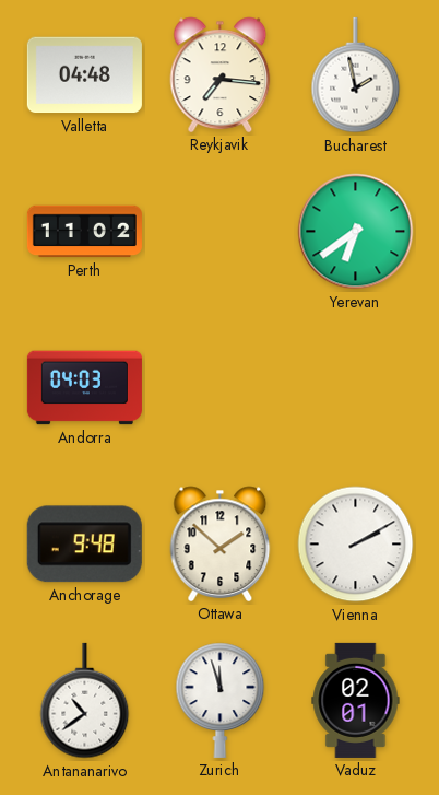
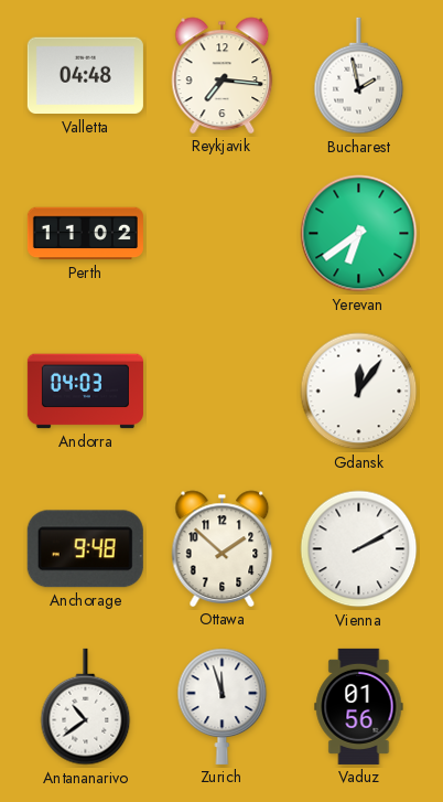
Gdansk: none -> 12:06 (359, 392)
Vaduz: 02:01 -> 01:56 (359, 706)
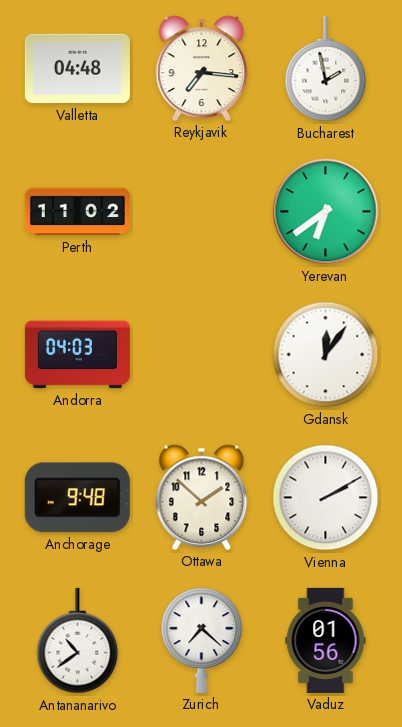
Zurich: 11:57 -> 7:22 (202, 640)
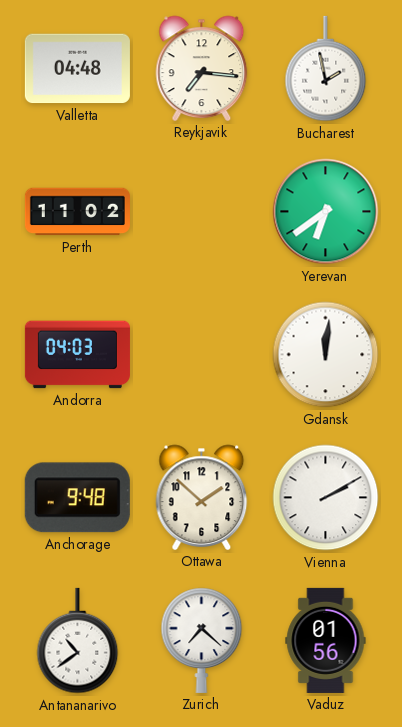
Gdansk: 12:06 -> 12:01 (326, 355)
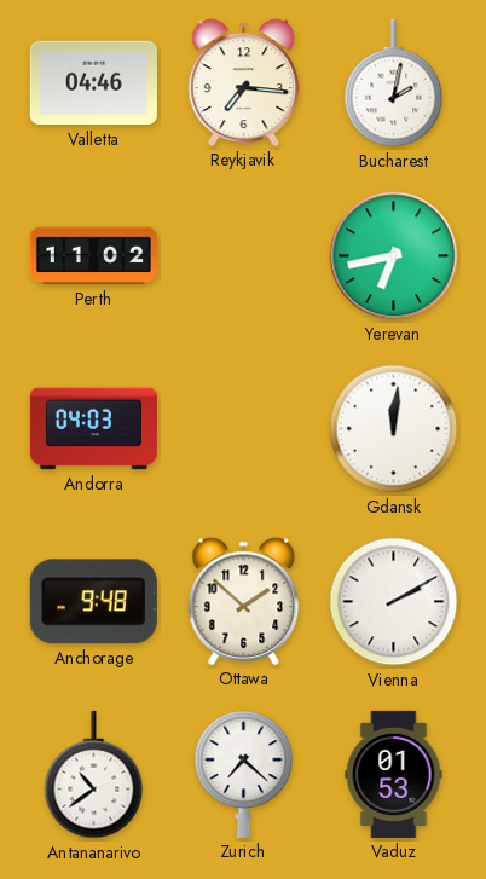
Valletta: 04:48 -> 04:46 (93, 83)
Bucharest: 1:58 -> 2:02 (394, 83)
Yerevan: 6:39 -> 6:43 (394, 256)
Vaduz: 01:56 -> 01:53 (394, 774)
